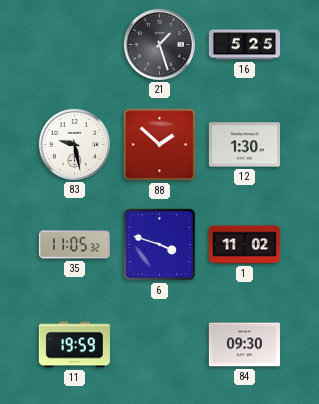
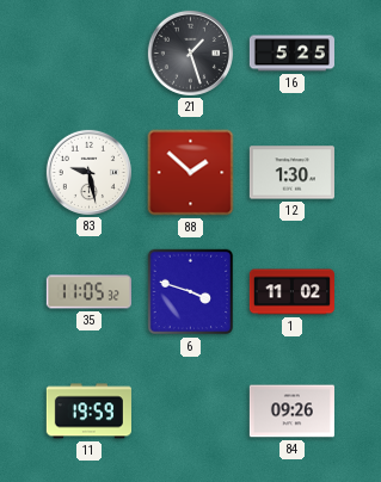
84: 09:30 -> 09:26 (291, 412)
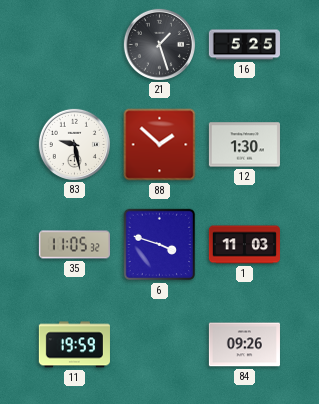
1: 11:02 -> 11:03 (244, 245)
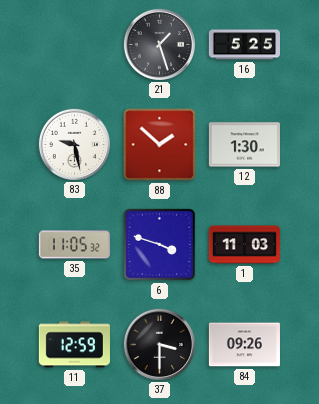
11: 19:59 -> 12:59 (74, 345)
37: none -> 3:30 (159, 344)
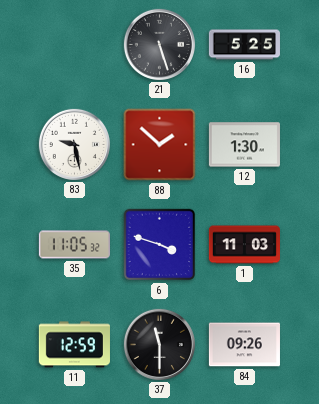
21: 1:27 -> 5:27 (159, 44)
37: 3:30 -> 11:30 (159, 344)
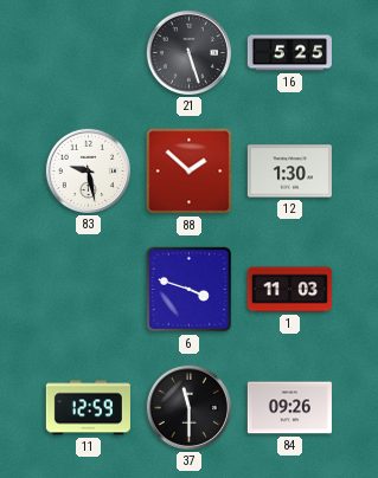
35: 11:05 -> none (74, 245)
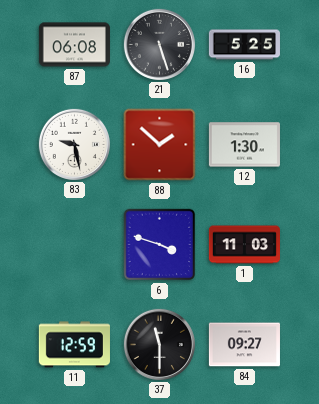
87: none -> 06:08 (74, 45)
84: 09:26 -> 09:27 (244, 345)
